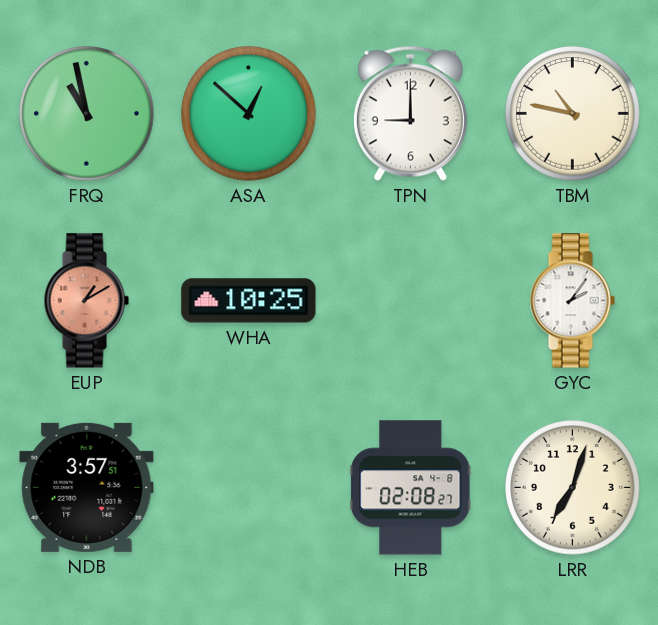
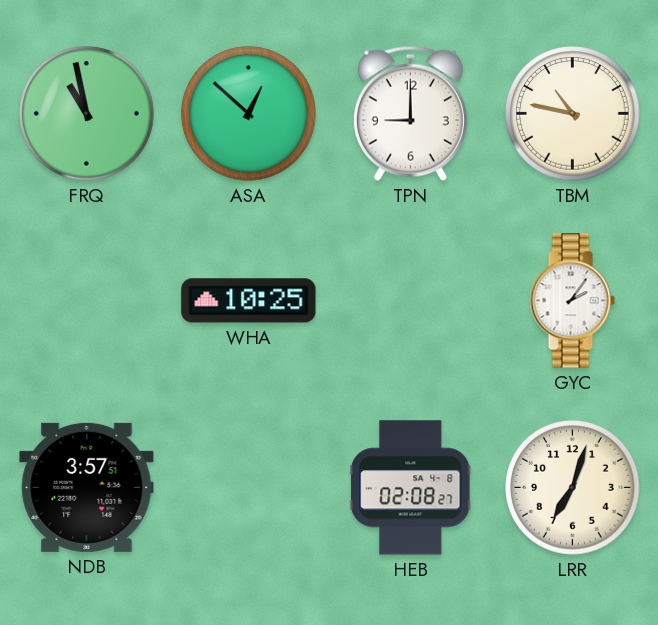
EUP: 1:10 -> none (86, 301)
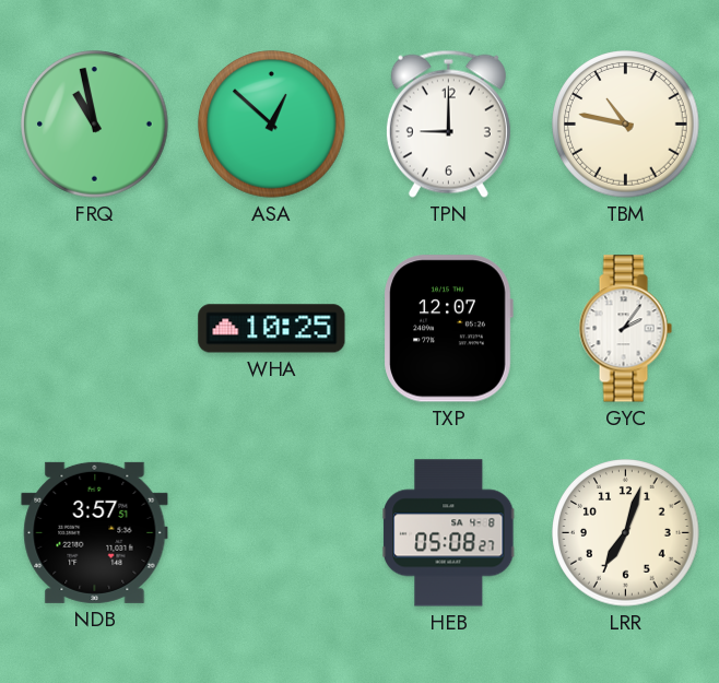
TXP: none -> 12:07 (448, 329)
HEB: 02:08 -> 05:08 (449, 533)
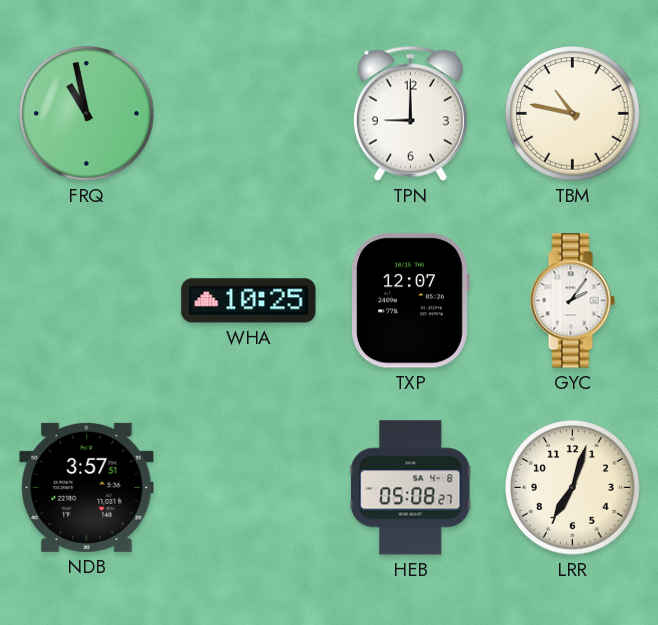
ASA: 12:52 -> none (272, 125)
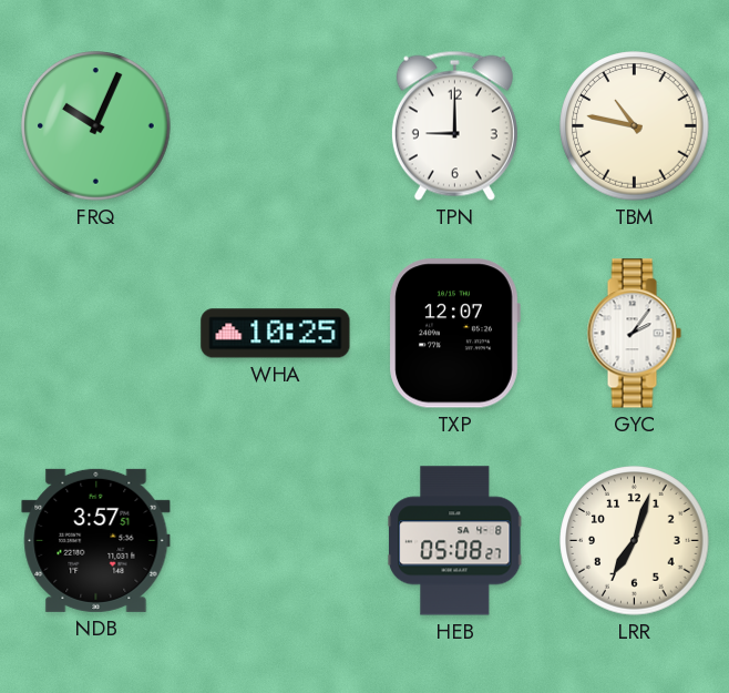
FRQ: 10:58 -> 10:04 (96, 126)
